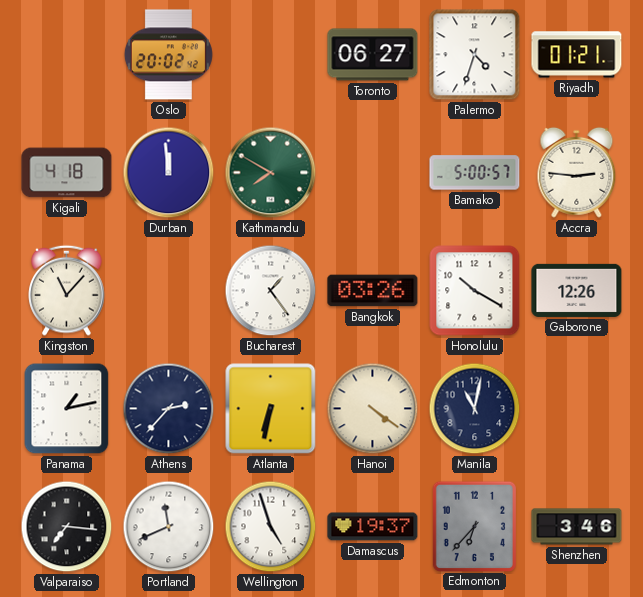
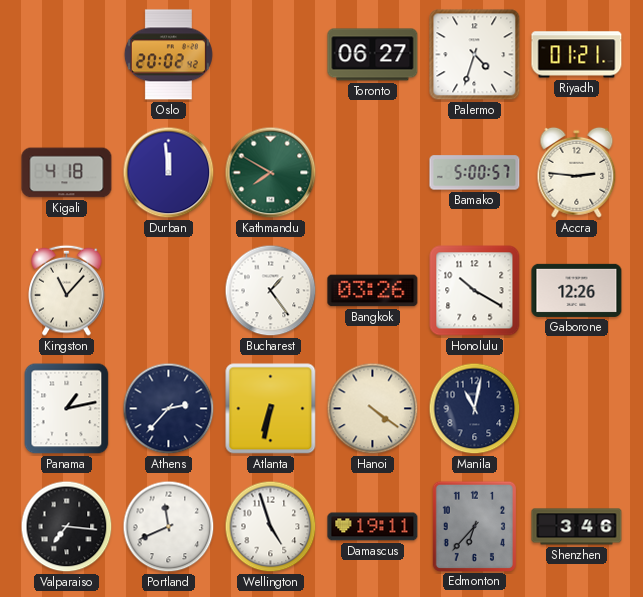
Damascus: 19:37 -> 19:11 (373, 527)
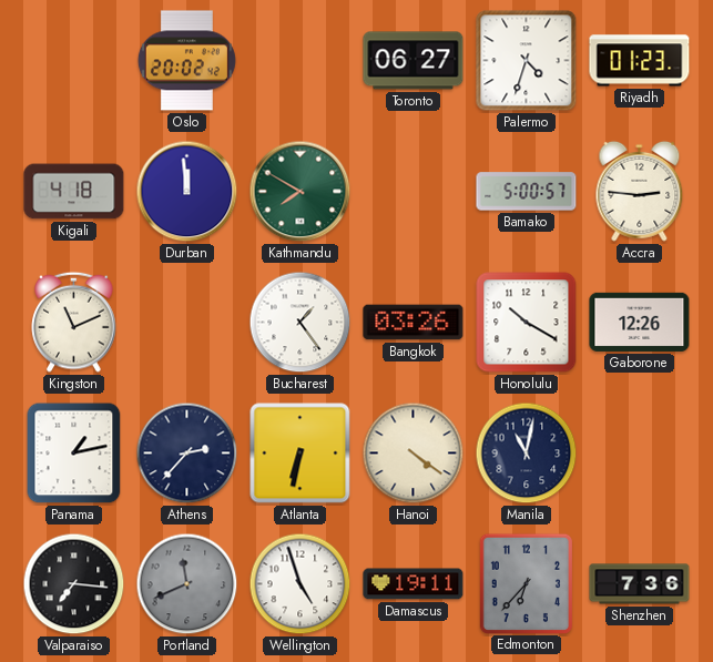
Riyadh: 01:21 -> 01:23 (640, 61)
Kingston: 11:07 -> 11:11 (74, 322)
Portland dial: white -> grey (187, 584)
Shenzhen: 3:46 -> 7:36 (640, 584)
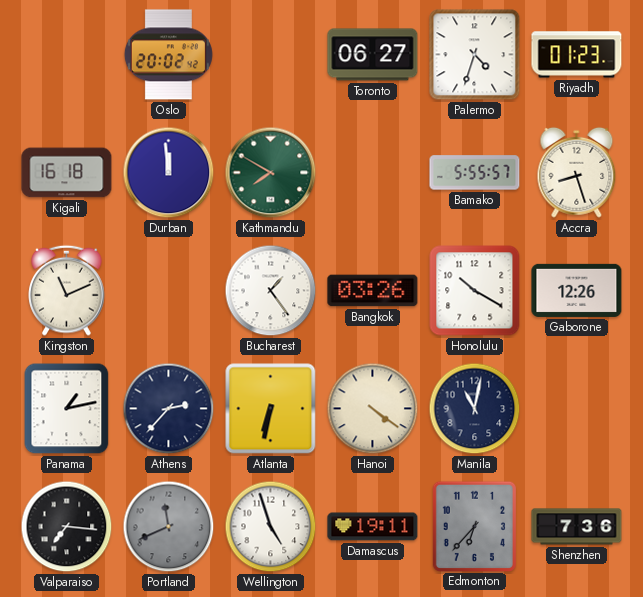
Kigali: 4:18 -> 16:18 (67, 173)
Bamako: 5:00 -> 5:55 (475, 173)
Accra: 2:46 -> 8:27 (577, 172)
